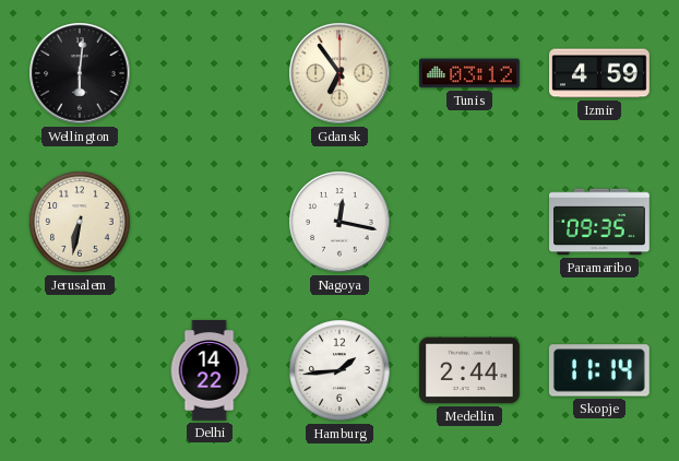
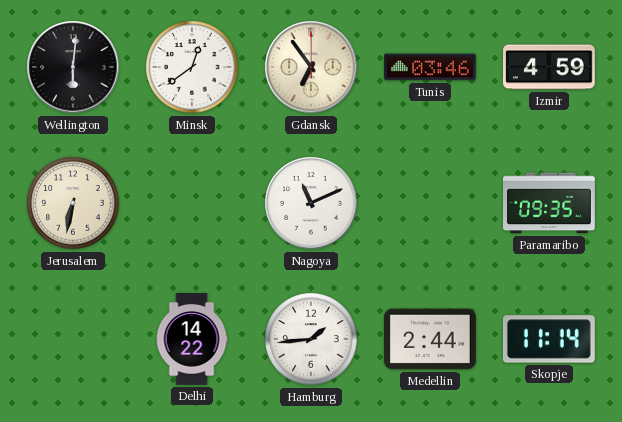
Minsk: none -> 12:39 (192, 67)
Tunis: 03:12 -> 03:46 (431, 67)
Nagoya: 12:17 -> 11:11 (311, 203)
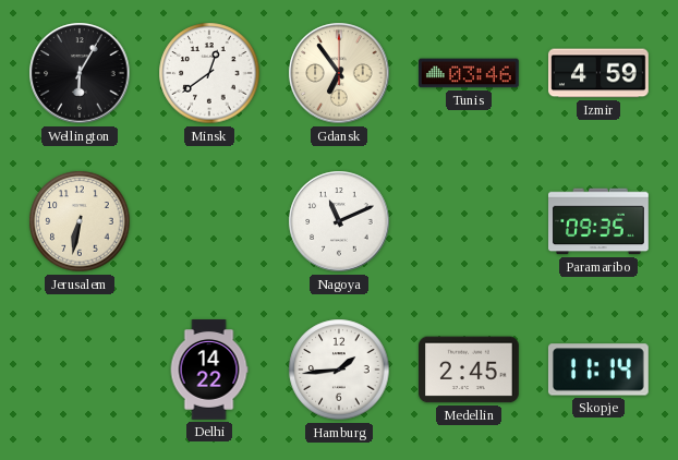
Wellington: 6:01 -> 6:05 (80, 73)
Medellin: 2:44 -> 2:45 (470, 370)
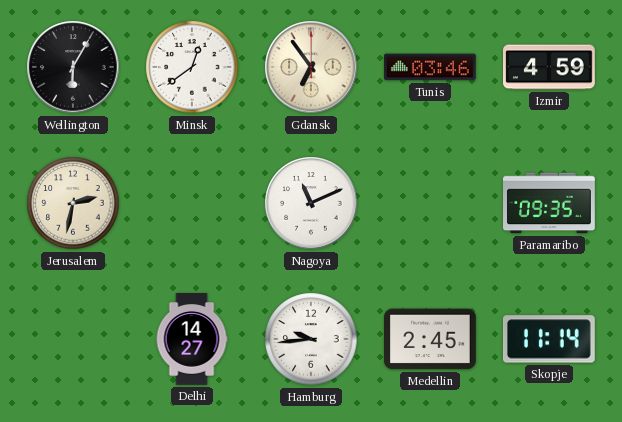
Jerusalem: 6:32 -> 2:32 (73, 203)
Delhi: 14:22 -> 14:27 (192, 339)
Hamburg: 1:44 -> 9:44 (311, 339)
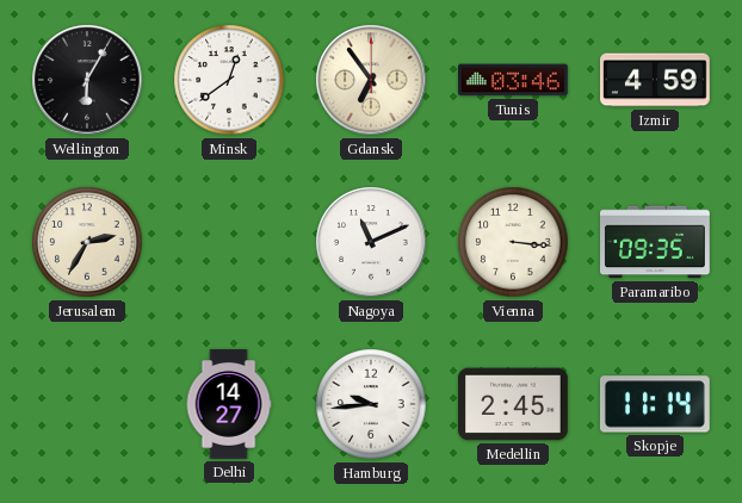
Jerusalem: 2:32 -> 2:35 (87, 242)
Vienna: none -> 3:16 (513, 242)
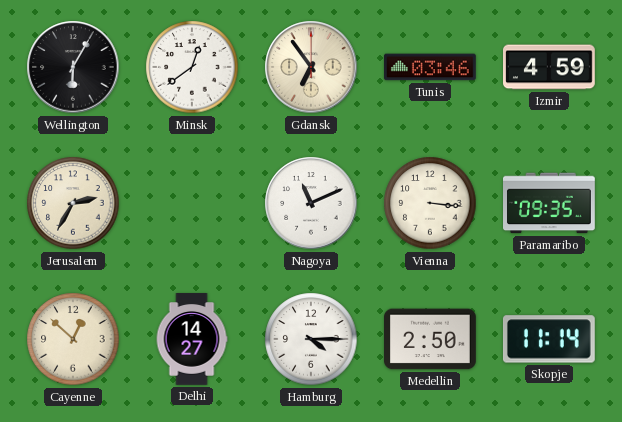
Cayenne: none -> 12:52 (73, 339)
Hamburg: 9:44 -> 4:15 (311, 339)
Medellin: 2:45 -> 2:50 (431, 339)
